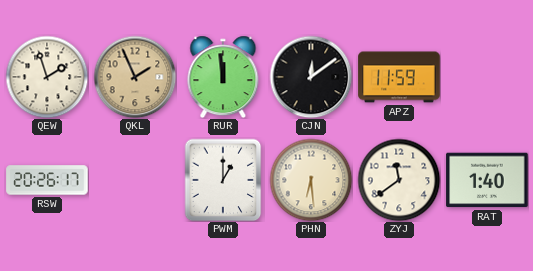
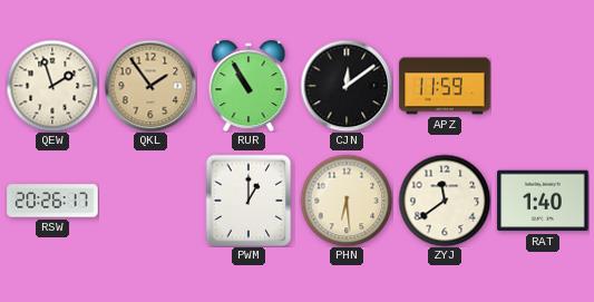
QKL: 1:56 -> 1:54 (150, 86)
RUR: 11:59 -> 10:55 (249, 86)
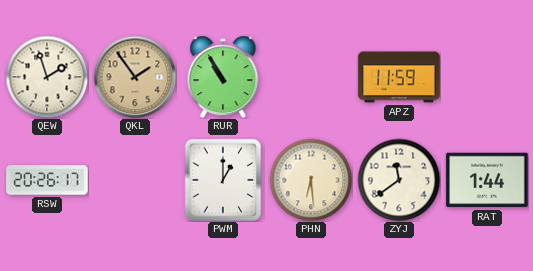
CJN: 12:09 -> none (347, 86)
RAT: 1:40 -> 1:44 (487, 180)
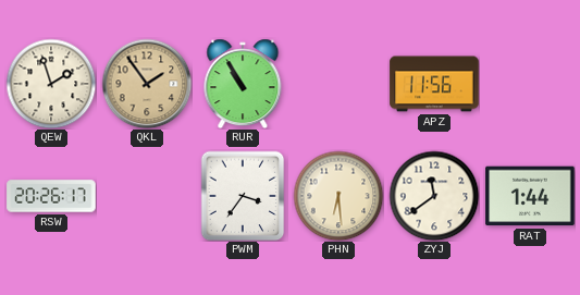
APZ: 11:59 -> 11:56 (434, 84)
PWM: 1:00 -> 3:36 (243, 196)
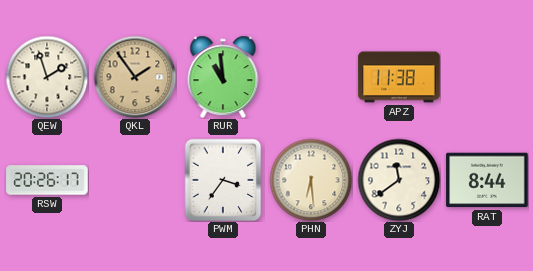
RUR: 10:55 -> 10:59 (223, 77)
APZ: 11:56 -> 11:38 (399, 77)
RAT: 1:44 -> 8:44 (487, 180)
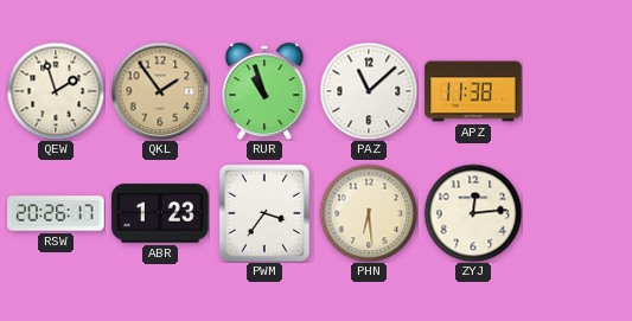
RUR: 10:59 -> 10:57 (264, 91)
PAZ: none -> 11:08 (369, 91)
ABR: none -> 1:23 (160, 213)
ZYJ: 11:39 -> 12:14 (473, 213)
RAT: 8:44 -> none (487, 180)
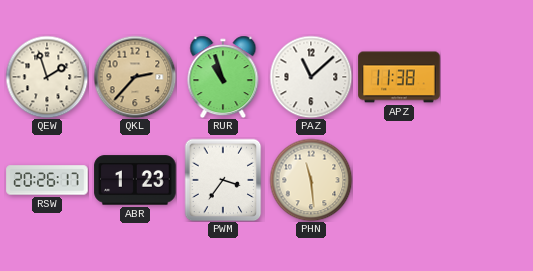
QKL: 1:54 -> 2:37 (135, 77)
PHN: 6:29 -> 11:29 (311, 180)
ZYJ: 12:14 -> none (473, 213)
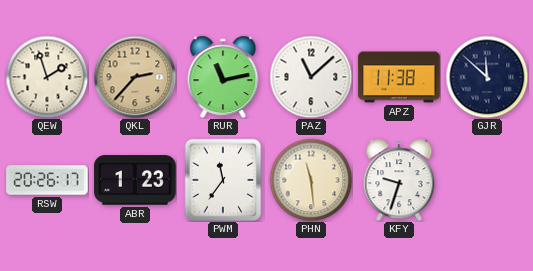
RUR: 10:57 -> 11:13 (223, 77)
GJR: none -> 11:52 (487, 77)
PWM: 3:36 -> 11:36 (223, 180)
KFY: none -> 9:33 (399, 180)
